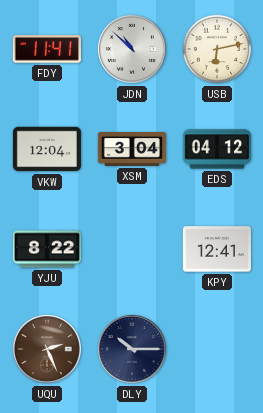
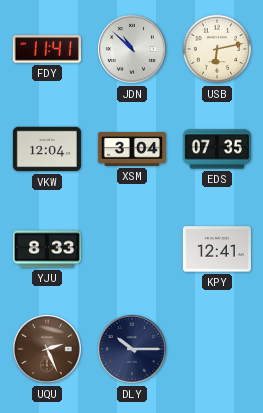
EDS: 04:12 -> 07:35 (217, 149)
YJU: 8:22 -> 8:33 (47, 249)
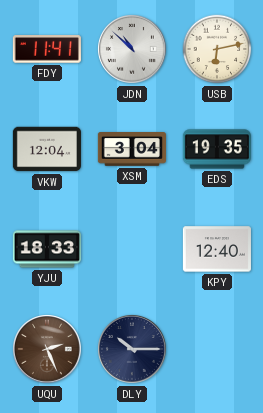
EDS: 07:35 -> 19:35 (217, 149)
YJU: 8:33 -> 18:33 (47, 249)
KPY: 12:41 -> 12:40 (217, 249)
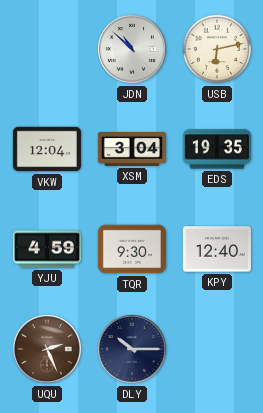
FDY: 11:41 -> none (47, 49)
YJU: 18:33 -> 4:59 (47, 249)
TQR: none -> 9:30 (132, 249)
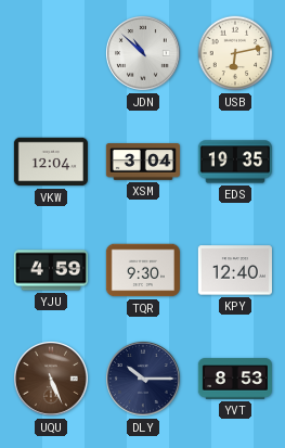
UQU: 2:26 -> 5:26 (52, 380)
YVT: none -> 8:53 (235, 379)
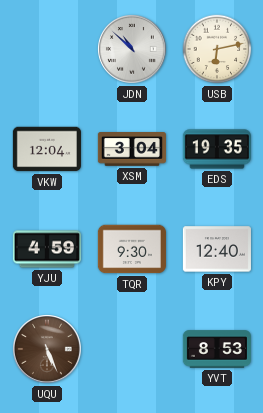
DLY: 10:15 -> none (144, 380)
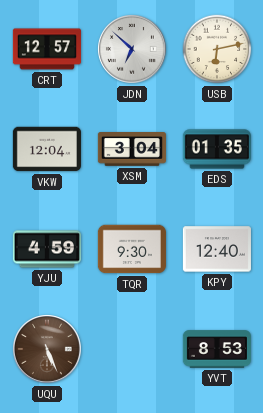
CRT: none -> 12:57 (47, 49)
JDN: 10:52 -> 6:52 (133, 50)
EDS: 19:35 -> 01:35 (217, 149)
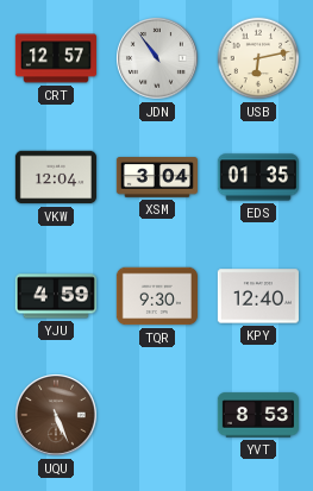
JDN: 6:52 -> 10:54 (158, 59)
